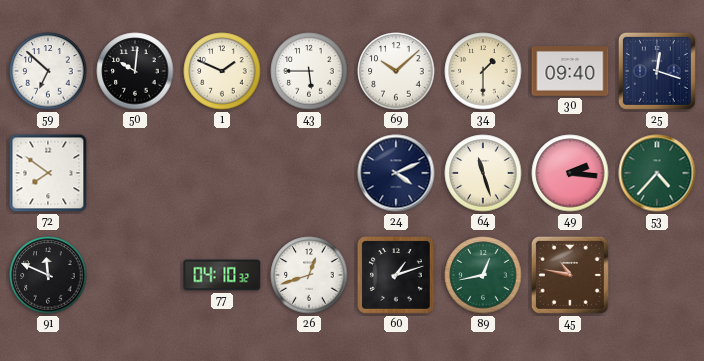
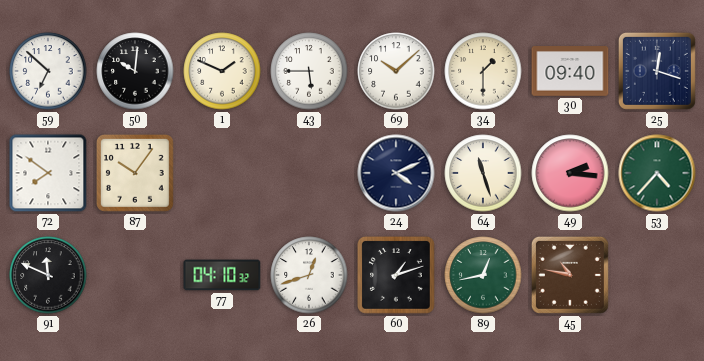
87: none -> 10:06 (136, 174)
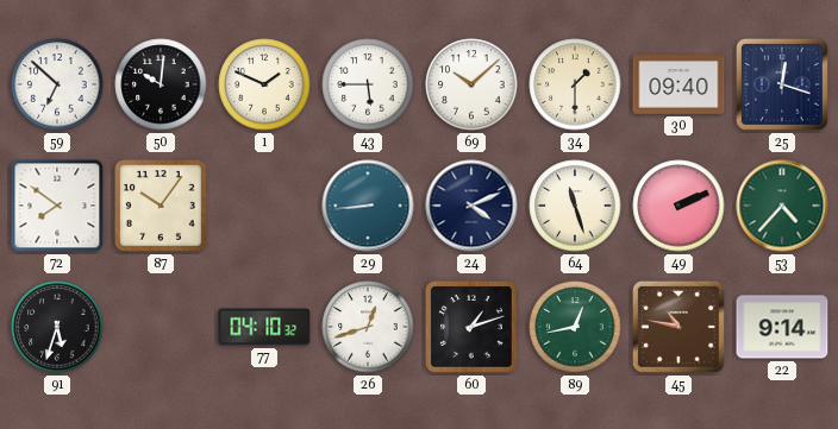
29: none -> 8:44 (368, 206)
49: 2:16 -> 2:11 (678, 206)
91: 11:49 -> 5:33 (57, 327)
22: none -> 9:14 (782, 327)
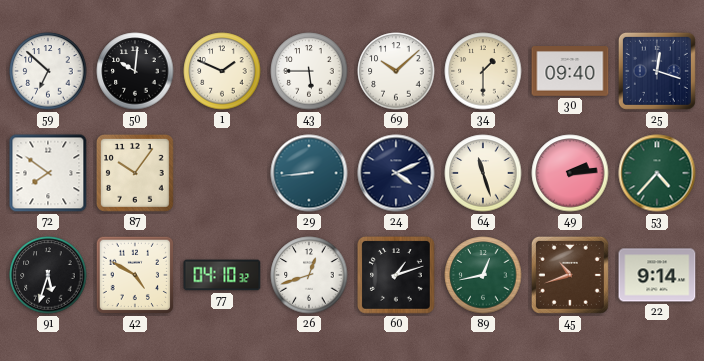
49: 2:11 -> 2:14 (570, 173)
42: none -> 4:50 (135, 275)
45: 10:47 -> 10:42 (570, 275)
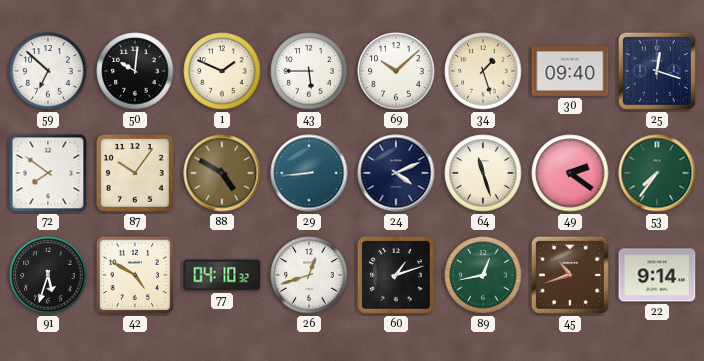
34: 1:30 -> 1:27 (483, 71)
88: none -> 4:50 (222, 173)
49: 2:14 -> 2:21 (570, 173)
53: 4:37 -> 7:36 (657, 173)
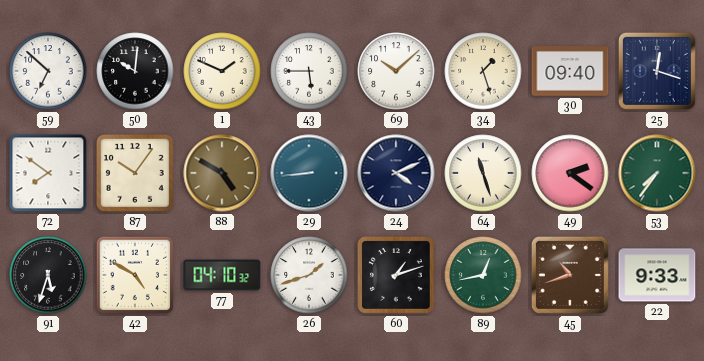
26: 12:42 -> 1:42 (309, 275)
22: 9:14 -> 9:33 (657, 275)
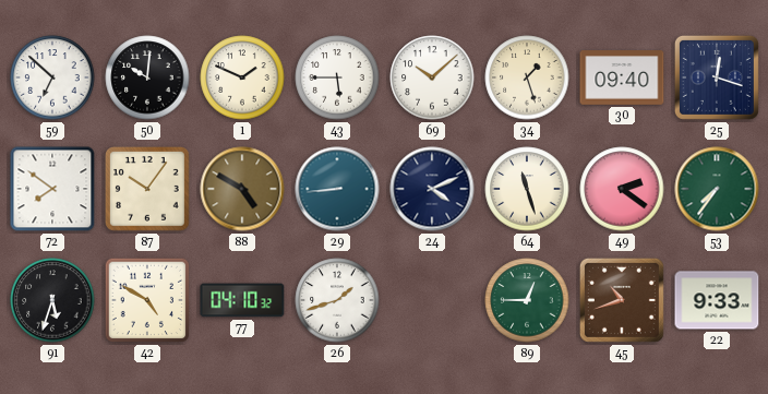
60: 1:12 -> none (397, 276)
89: 12:43 -> 12:45 (527, 300)
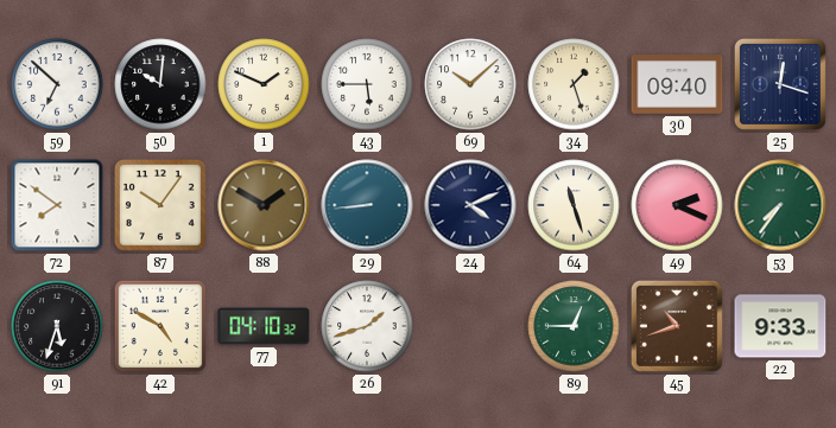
88: 4:50 -> 1:50 (264, 205)
49: 2:21 -> 2:19 (677, 205)
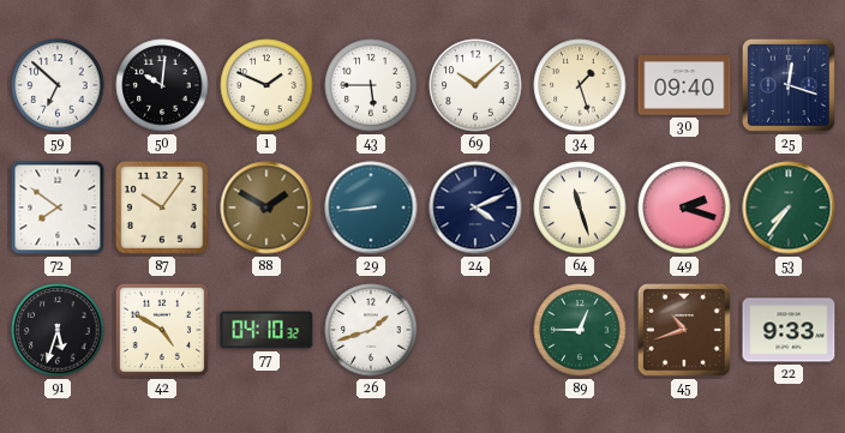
49: 2:19 -> 2:18 (684, 208)
